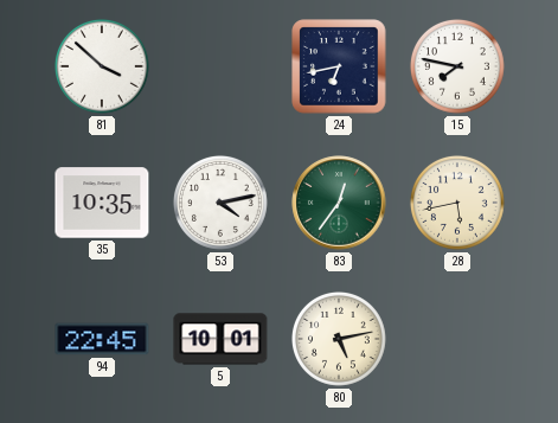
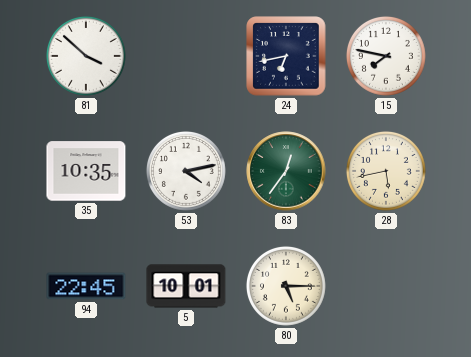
80: 5:13 -> 5:15 (286, 286)
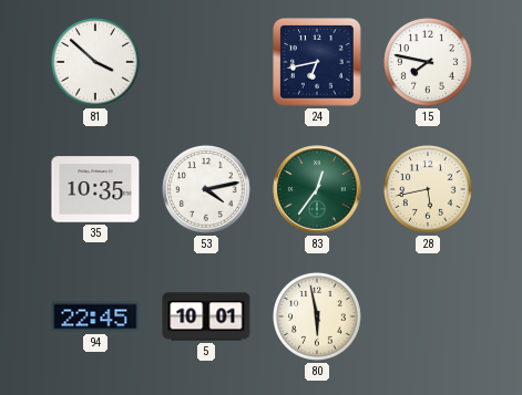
80: 5:15 -> 5:58 (317, 316)
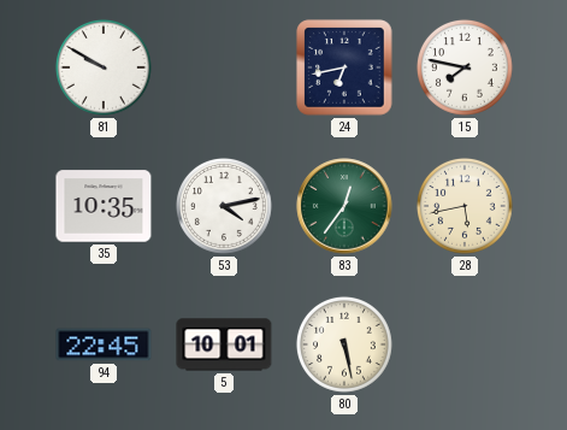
81: 3:52 -> 9:50 (104, 67)
80: 5:58 -> 5:28 (344, 344)
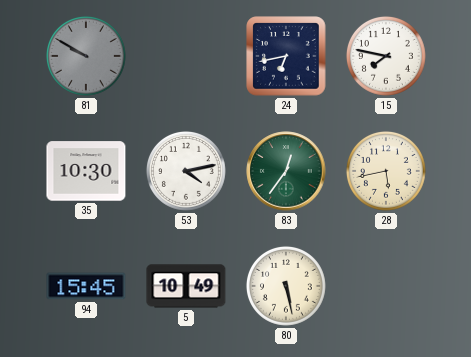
81 dial: white -> grey (86, 56)
35: 10:35 -> 10:30 (86, 171)
94: 22:45 -> 15:45 (86, 286)
5: 10:01 -> 10:49 (186, 286)
